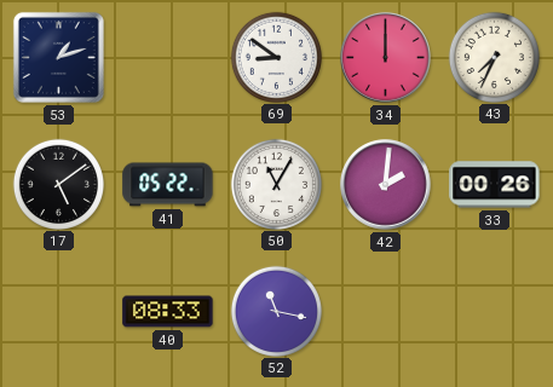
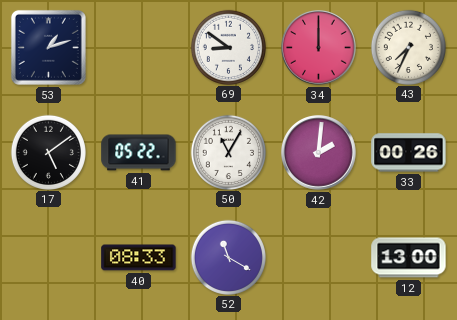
52: 11:17 -> 11:20 (228, 257)
12: none -> 13:00 (409, 258)
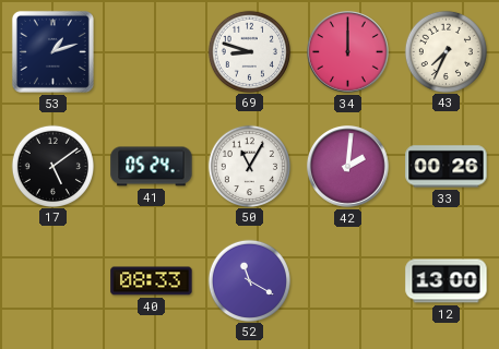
69: 8:51 -> 8:48 (249, 51)
41: 05:22 -> 05:24 (152, 167)
